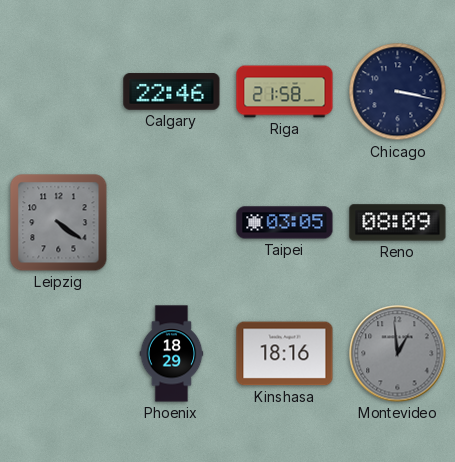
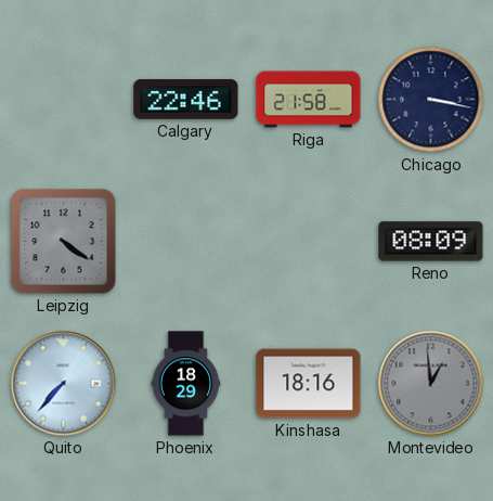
Taipei: 03:05 -> none (285, 223)
Quito: none -> 7:37 (64, 384)
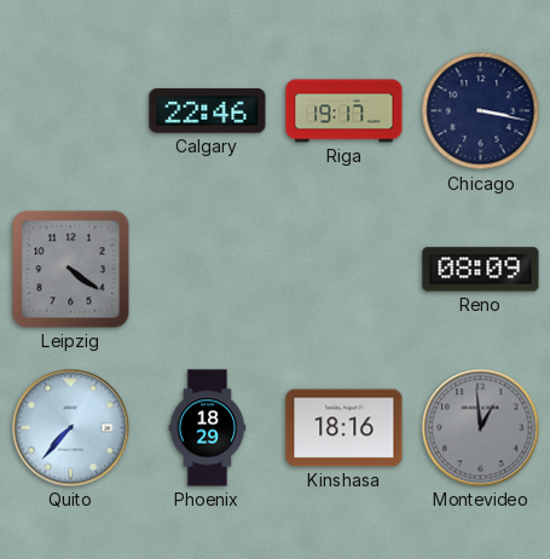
Riga: 21:58 -> 19:17 (345, 111)
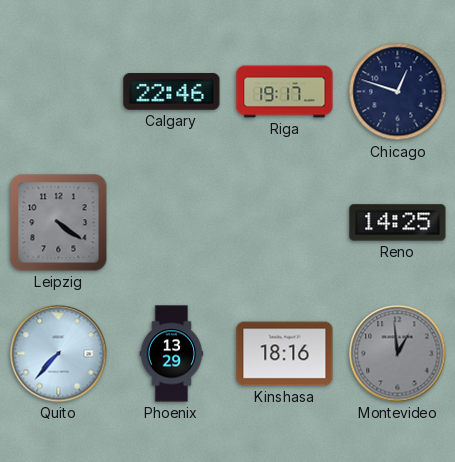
Chicago: 3:17 -> 12:48 (398, 92)
Reno: 08:09 -> 14:25 (398, 223)
Phoenix: 18:29 -> 13:29 (172, 354)
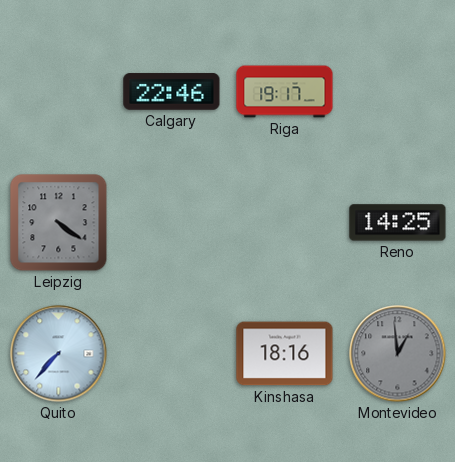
Chicago: 12:48 -> none (398, 92)
Phoenix: 13:29 -> none (172, 354)
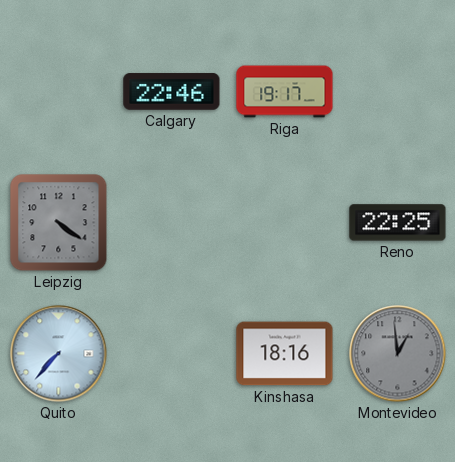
Reno: 14:25 -> 22:25 (398, 223)
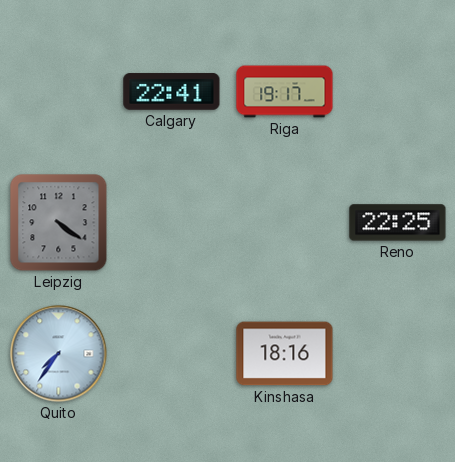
Calgary: 22:46 -> 22:41 (172, 92)
Quito: 7:37 -> 7:36 (59, 354)
Montevideo: 12:59 -> none (398, 354)
